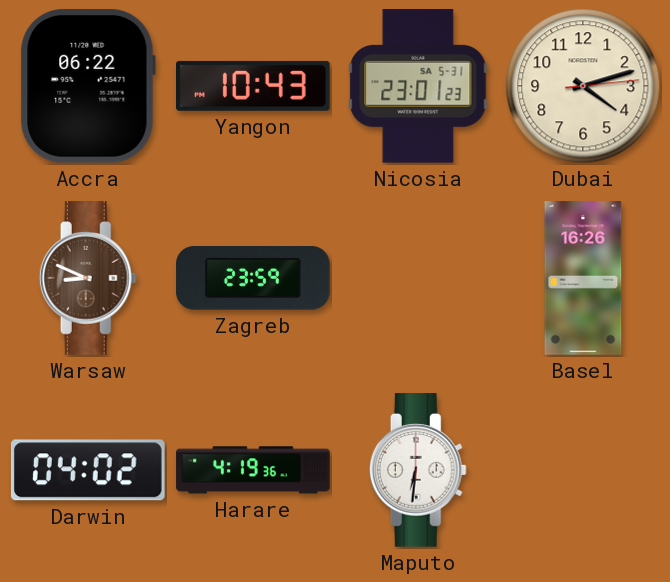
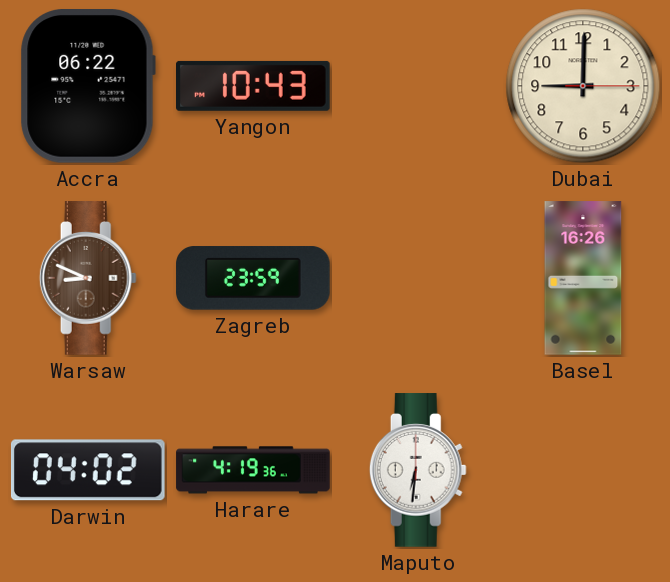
Nicosia: 23:01 -> none (418, 87)
Dubai: 4:12 -> 9:00 (583, 86)
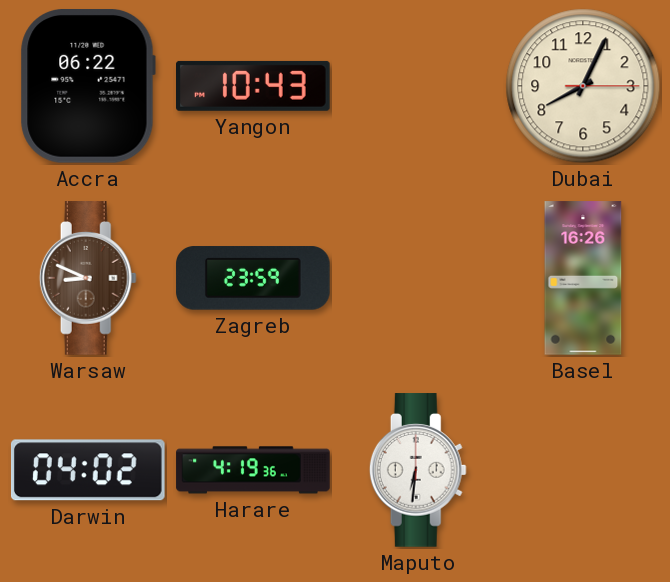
Dubai: 9:00 -> 8:04 (583, 86)
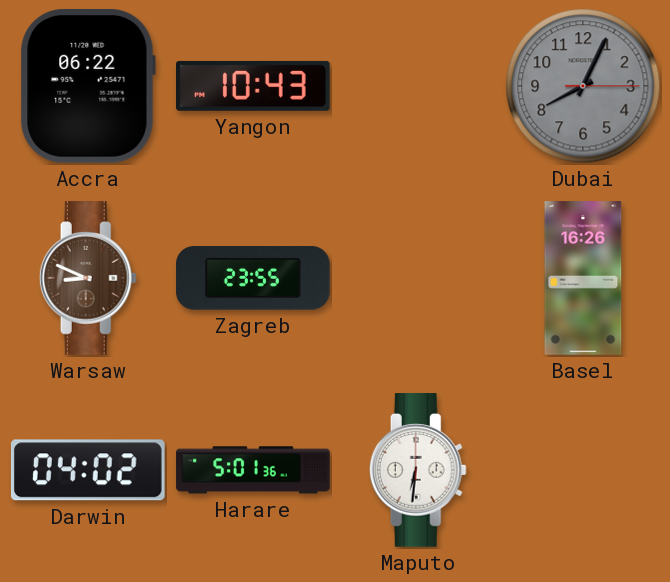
Dubai dial: cream -> grey (583, 86)
Zagreb: 23:59 -> 23:55 (253, 278)
Harare: 4:19 -> 5:01 (253, 470)
